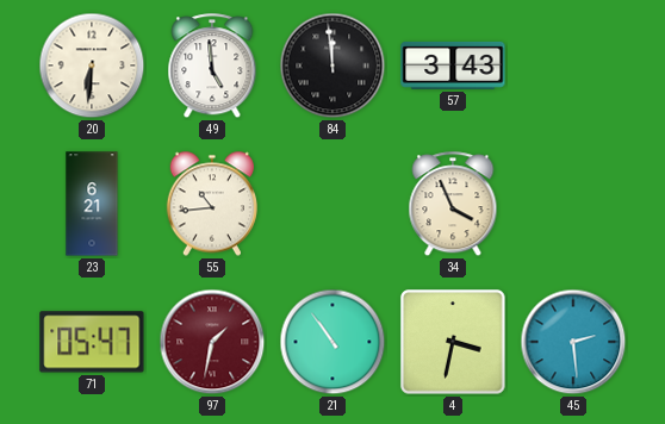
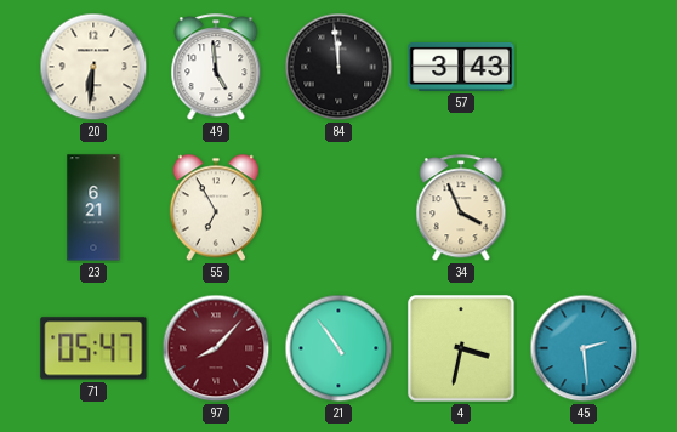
55: 10:44 -> 6:55 (215, 208)
97: 1:32 -> 8:07 (216, 348)
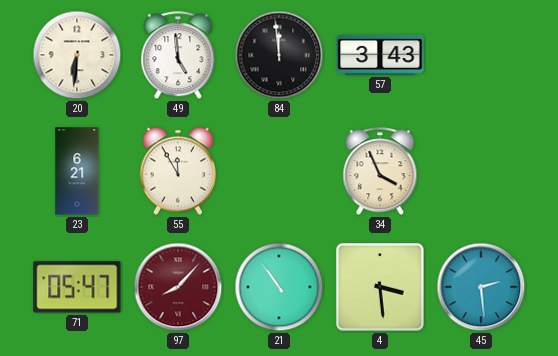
55: 6:55 -> 11:55 (177, 171)
4: 3:32 -> 3:29 (380, 287)
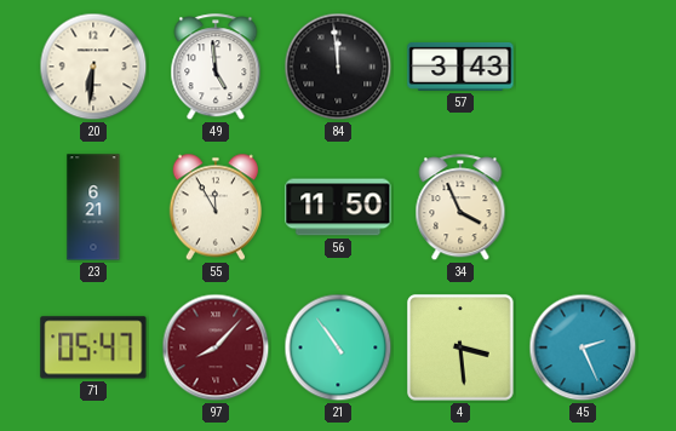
56: none -> 11:50 (338, 207)
45: 2:29 -> 2:26 (583, 347)
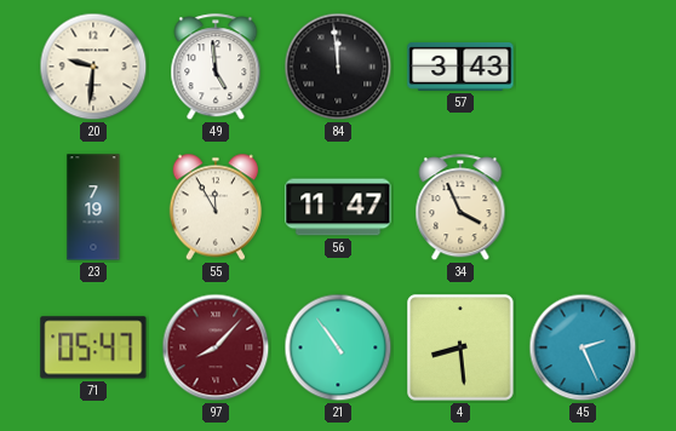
20: 6:31 -> 9:31 (93, 67)
23: 6:21 -> 7:19 (93, 207)
56: 11:50 -> 11:47 (338, 207)
4: 3:29 -> 8:29 (460, 347)
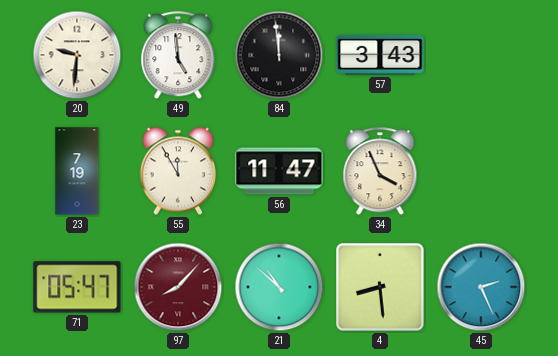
21: 10:54 -> 10:52 (279, 287)
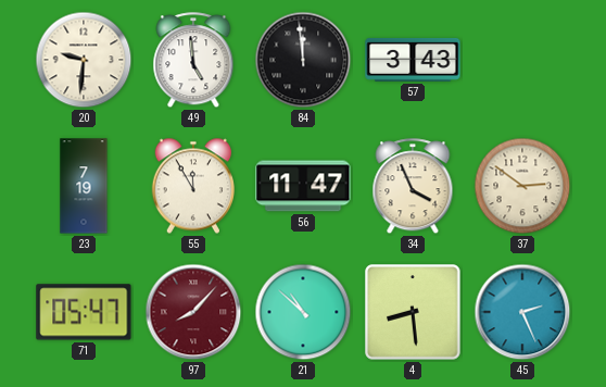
37: none -> 2:51 (522, 186)
